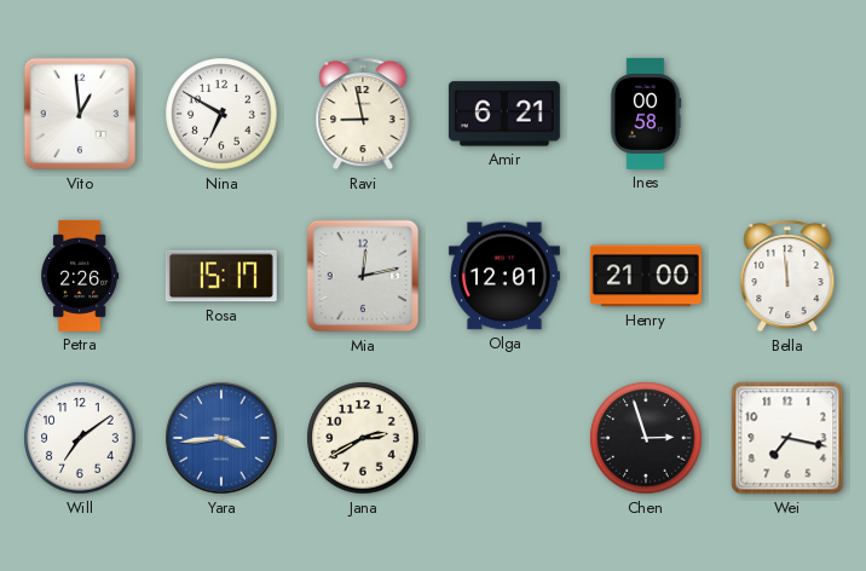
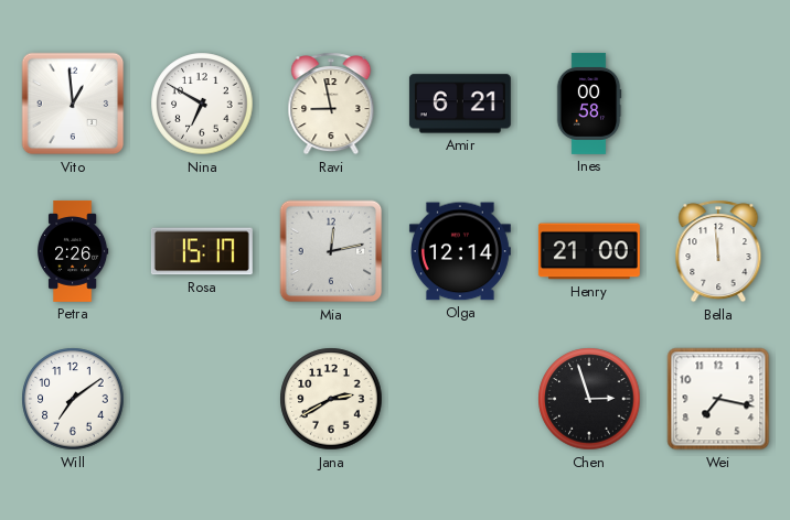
Olga: 12:01 -> 12:14 (460, 251)
Yara: 3:44 -> none (221, 438)
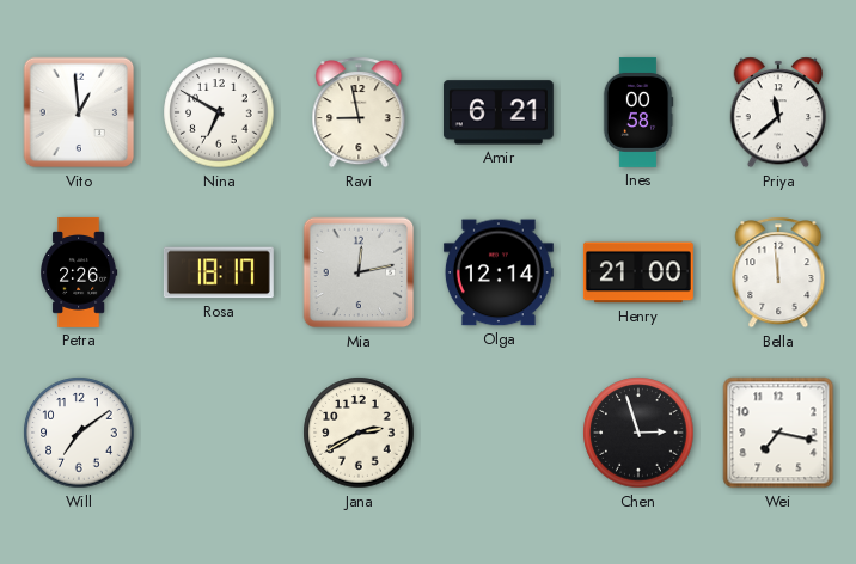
Priya: none -> 11:38 (777, 112)
Rosa: 15:17 -> 18:17 (219, 272)
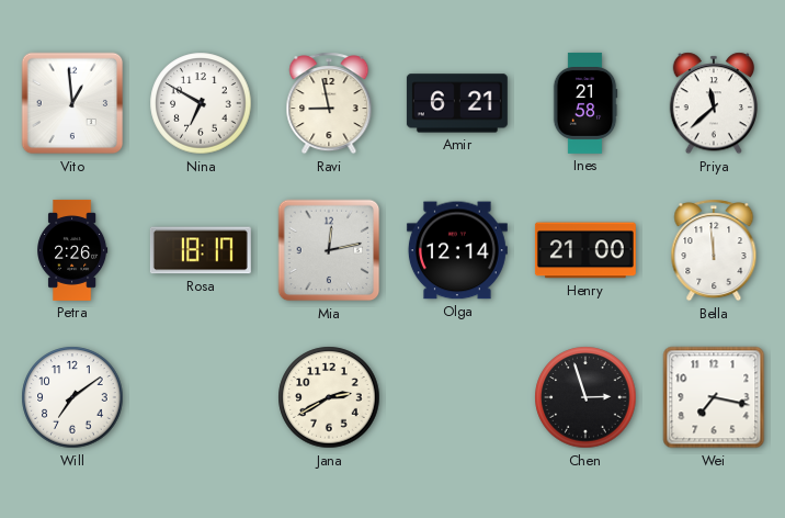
Ines: 00:58 -> 21:58 (585, 103)
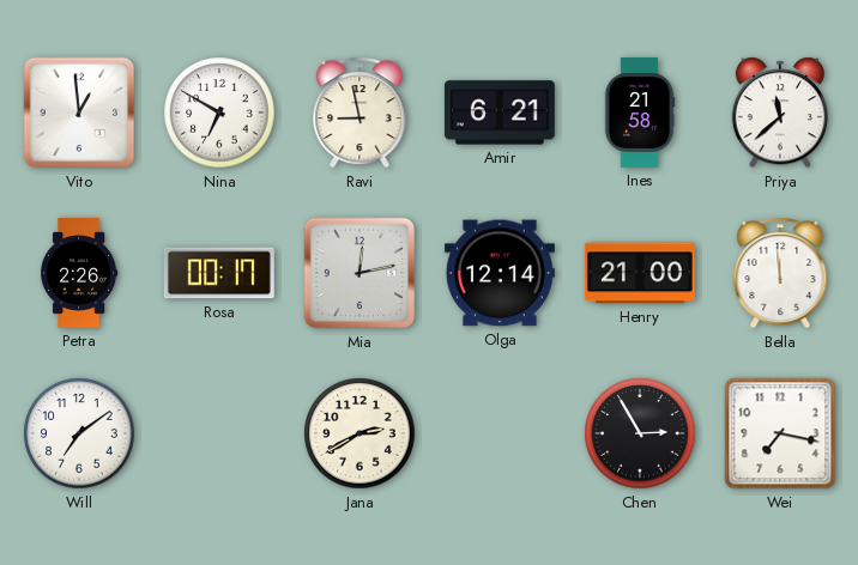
Rosa: 18:17 -> 00:17 (219, 273)
Chen: 2:57 -> 2:55 (640, 433)
